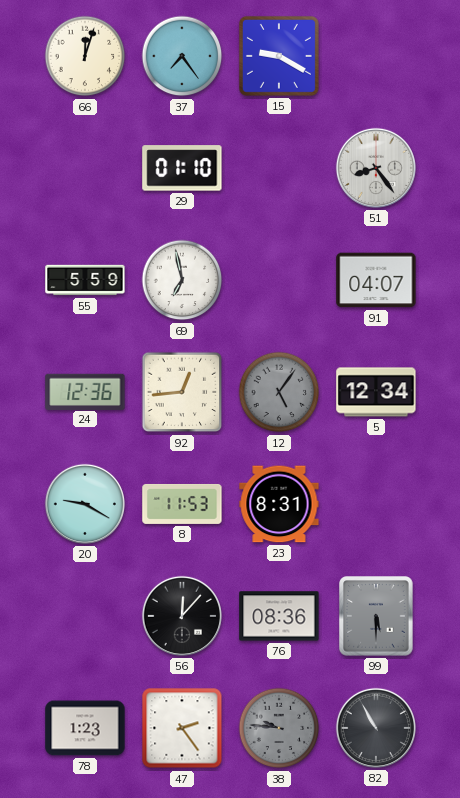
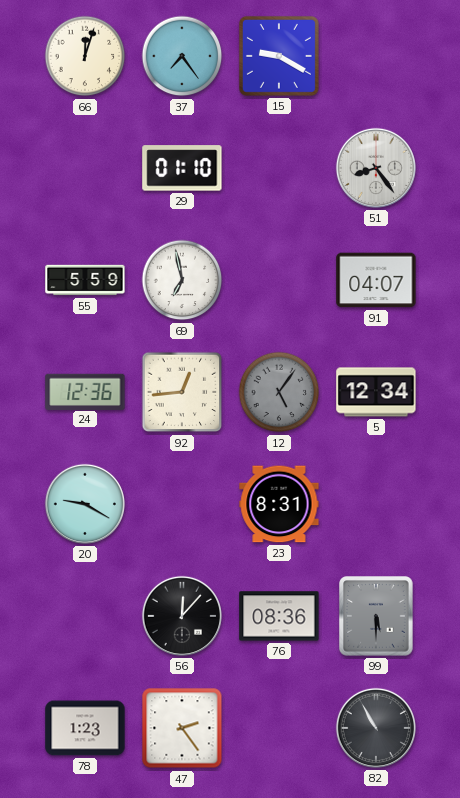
8: 11:53 -> none (182, 504)
38: 9:46 -> none (279, 728)
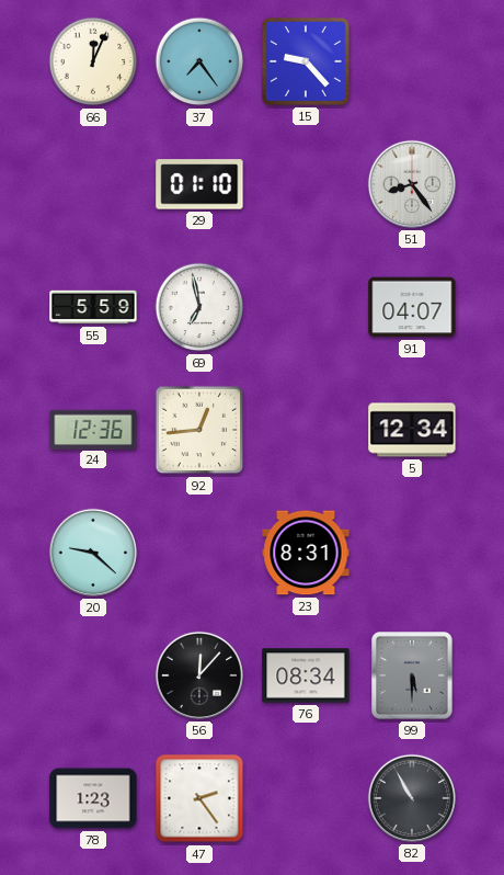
66: 12:03 -> 12:04 (93, 61)
15: 9:20 -> 9:23 (306, 61)
12: 5:06 -> none (279, 392)
20: 9:20 -> 9:22 (93, 553)
76: 08:36 -> 08:34 (306, 675)
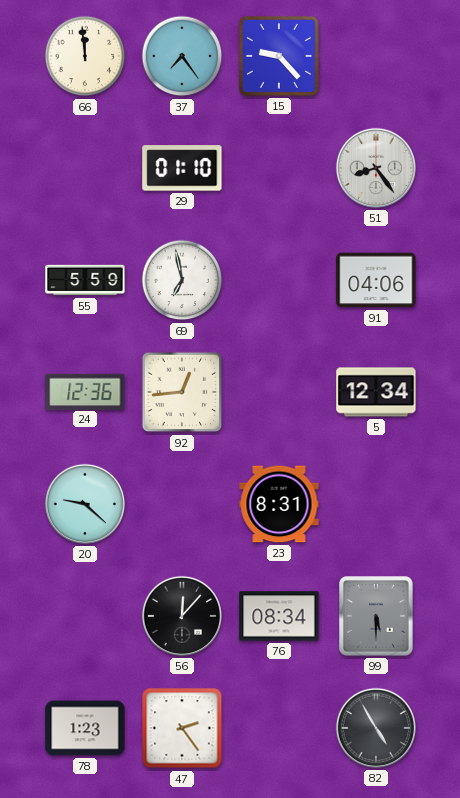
66: 12:04 -> 11:59 (85, 56)
91: 04:07 -> 04:06 (376, 280)
82: 10:55 -> 4:55 (376, 728)
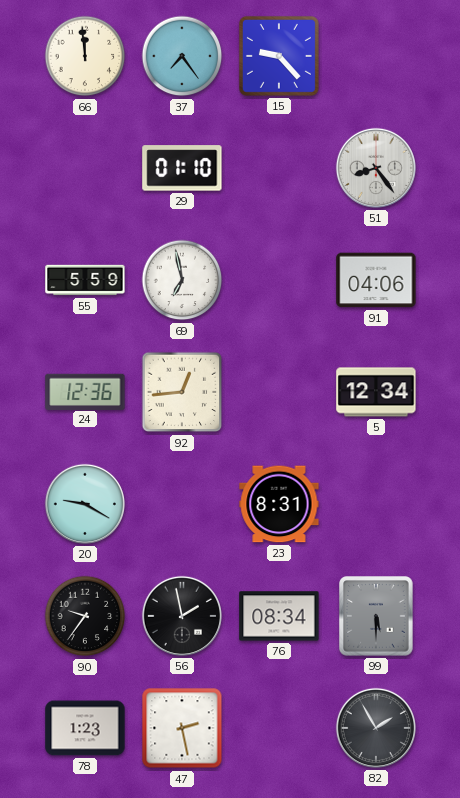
20: 9:22 -> 9:20 (85, 504)
90: none -> 9:36 (85, 616)
56: 12:07 -> 1:58 (182, 616)
47: 2:24 -> 2:28 (182, 728)
82: 4:55 -> 1:55 (376, 728)
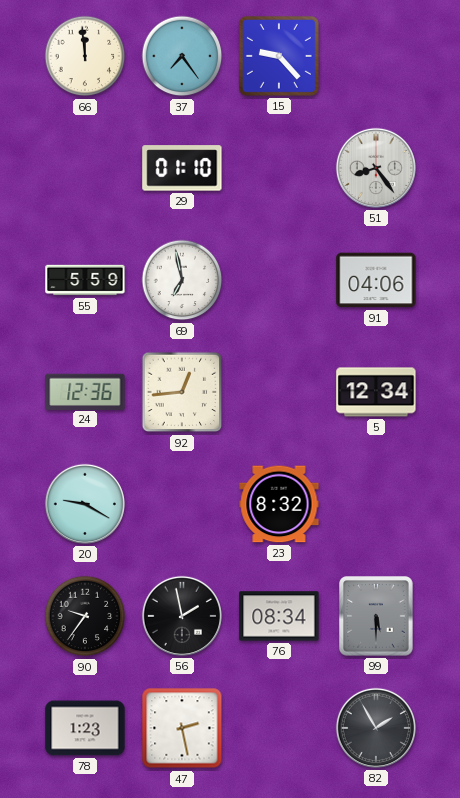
23: 8:31 -> 8:32 (279, 504)
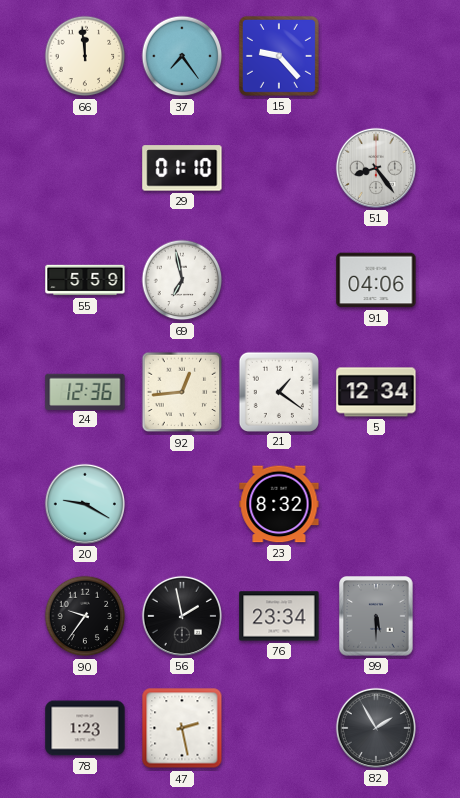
21: none -> 1:21 (278, 391)
76: 08:34 -> 23:34 (279, 616)
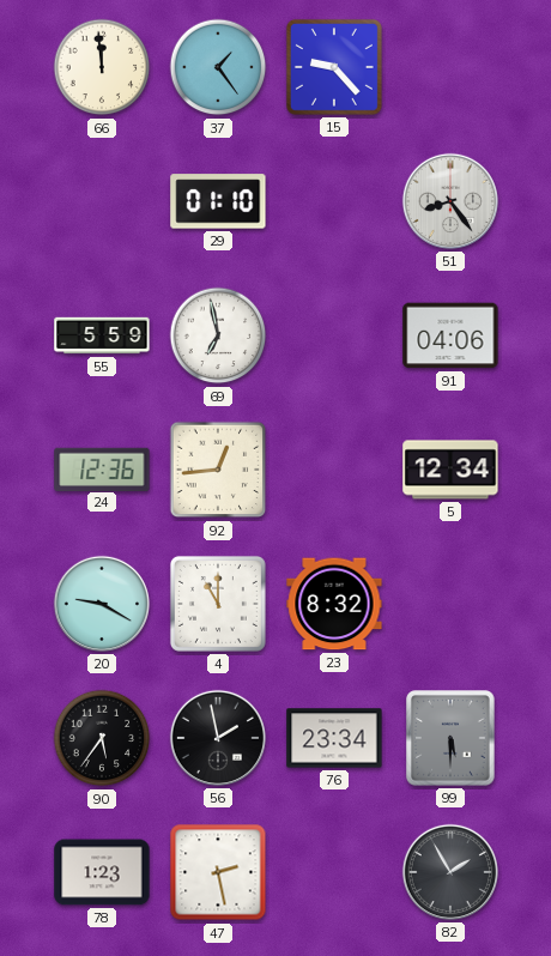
37: 7:24 -> 1:24 (218, 67)
21: 1:21 -> none (278, 391)
4: none -> 11:00 (218, 604)
90: 9:36 -> 5:36 (102, 738)
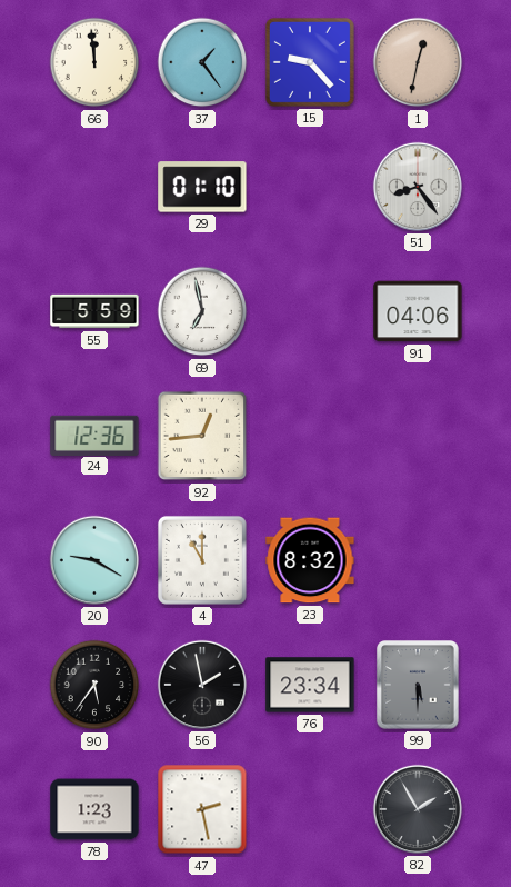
1: none -> 12:32 (418, 62)
5: 12:34 -> none (450, 470)
